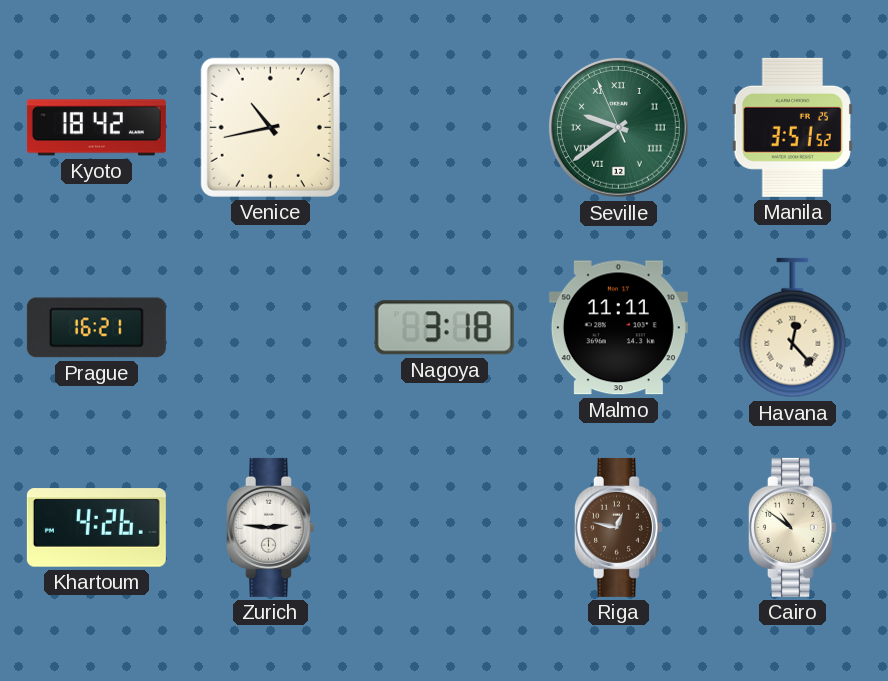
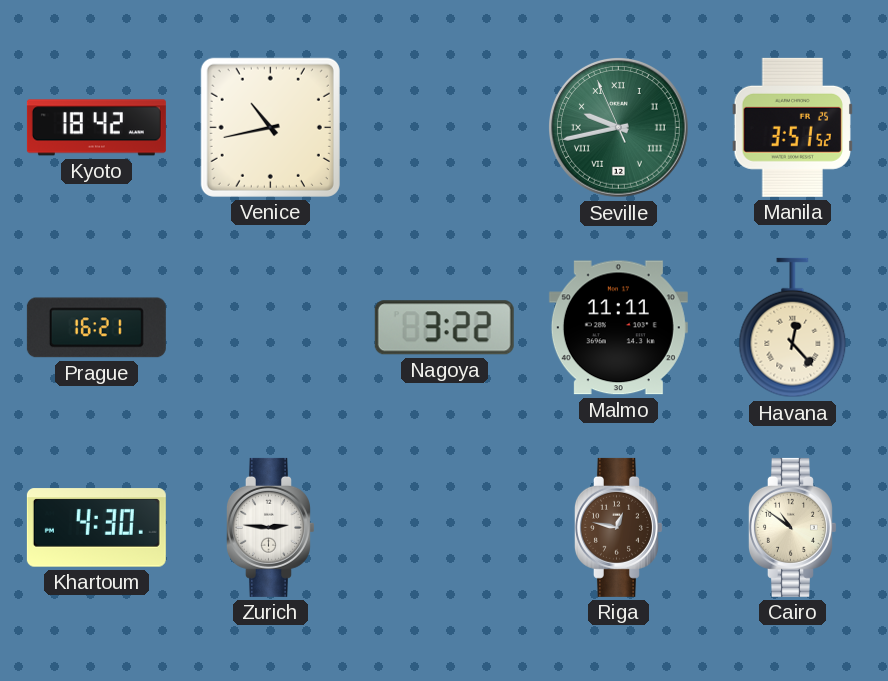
Seville: 9:38 -> 9:42 (619, 128)
Nagoya: 3:18 -> 3:22 (444, 328)
Khartoum: 4:26 -> 4:30 (96, 528)
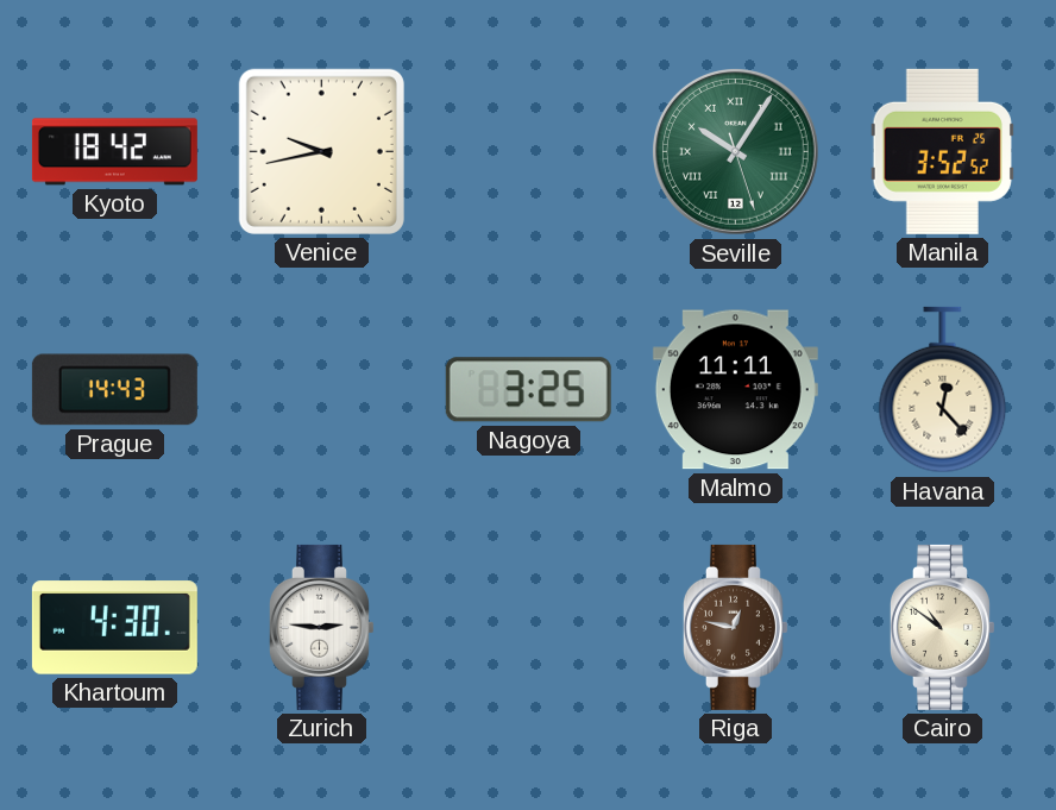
Venice: 10:43 -> 9:43 (321, 151)
Seville: 9:42 -> 10:05 (736, 152)
Manila: 3:51 -> 3:52 (942, 151)
Prague: 16:21 -> 14:43 (114, 390)
Nagoya: 3:22 -> 3:25 (528, 390)
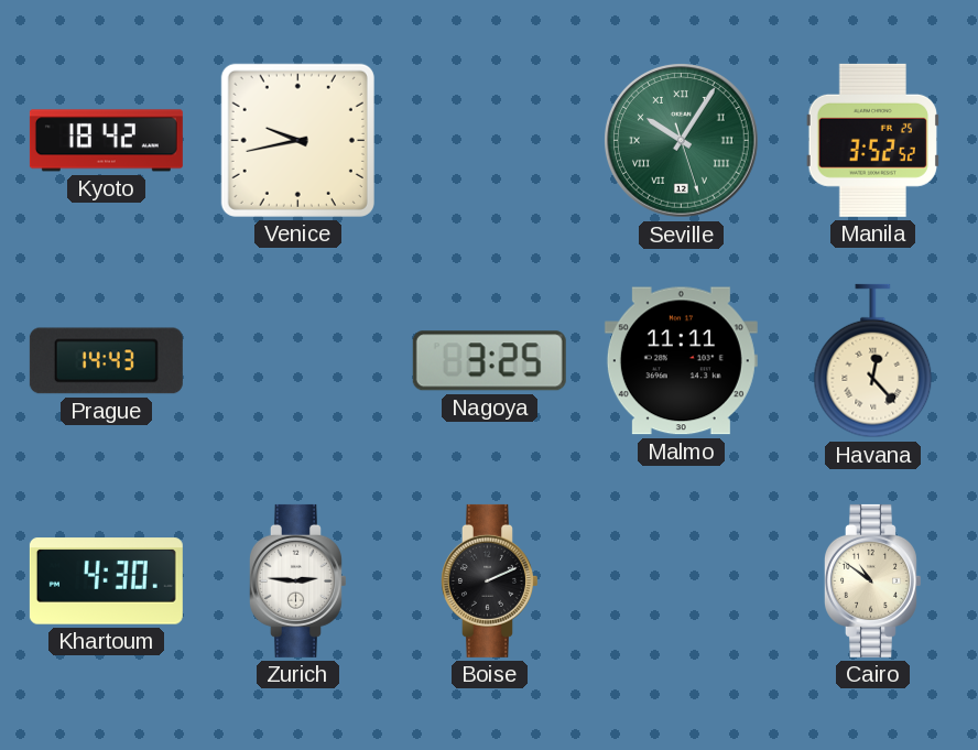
Boise: none -> 2:11 (489, 580)
Riga: 12:47 -> none (735, 627)
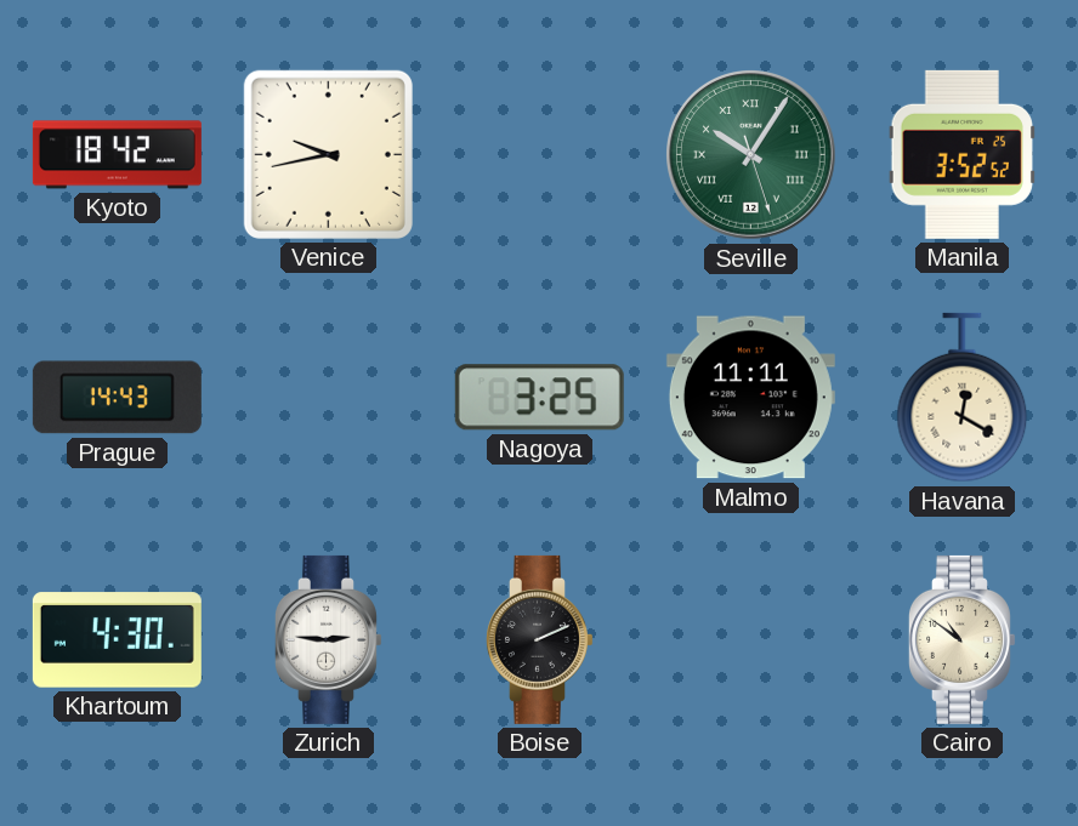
Havana: 12:23 -> 12:20 (963, 398)
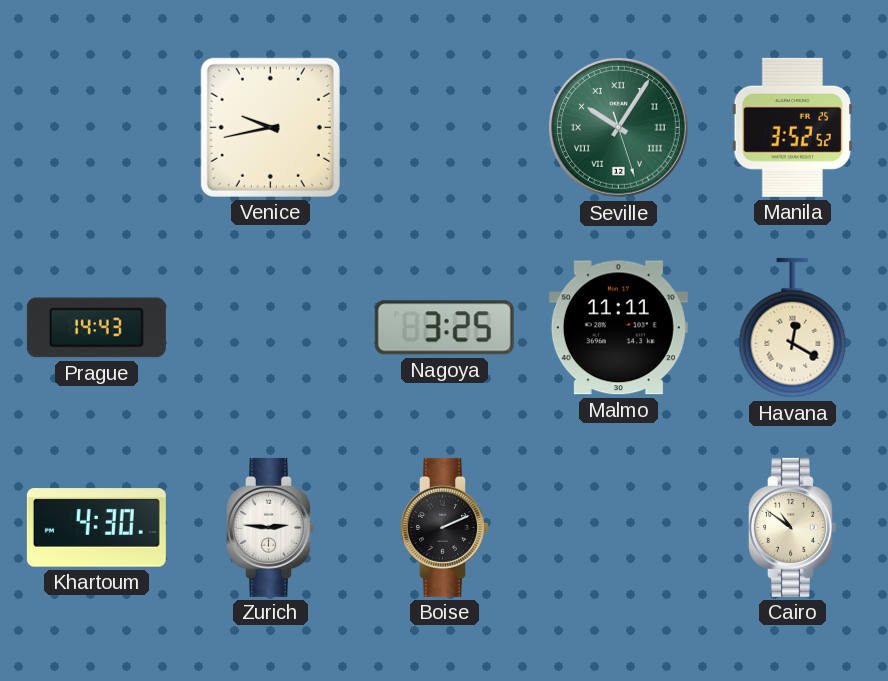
Kyoto: 18:42 -> none (117, 155)
